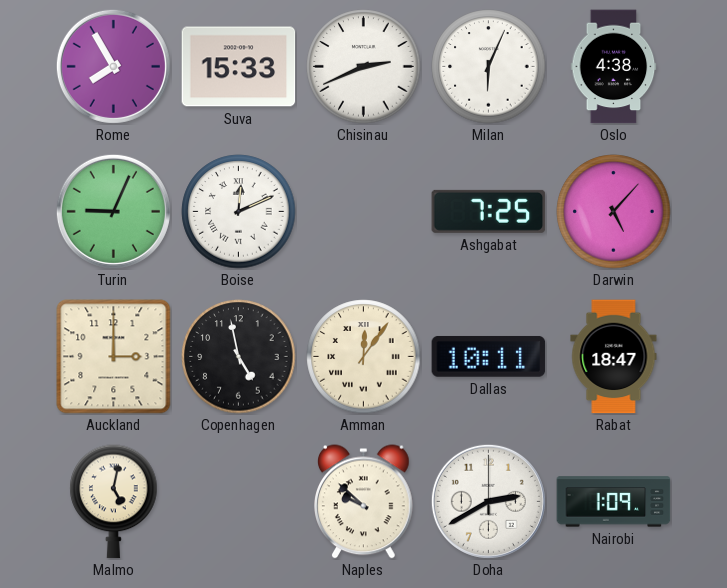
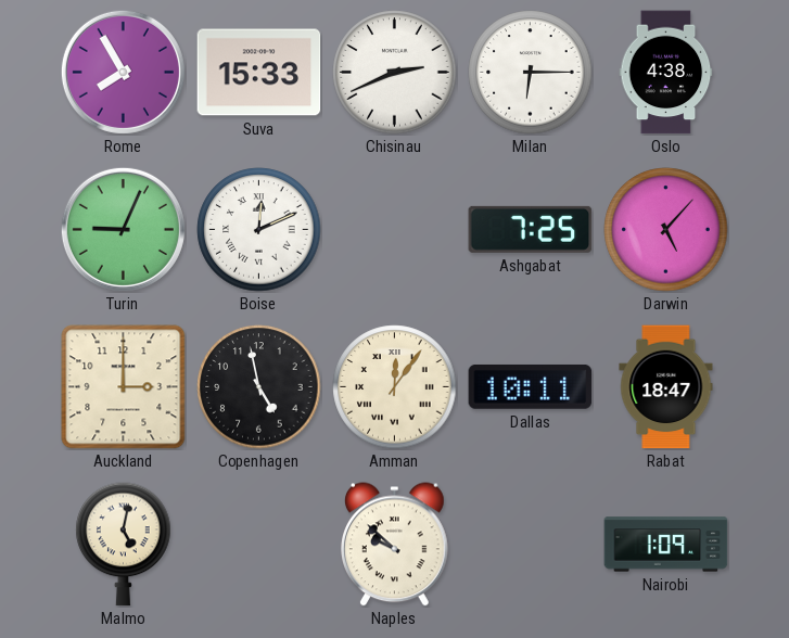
Milan: 6:04 -> 6:15 (531, 73)
Doha: 2:40 -> none (488, 501)
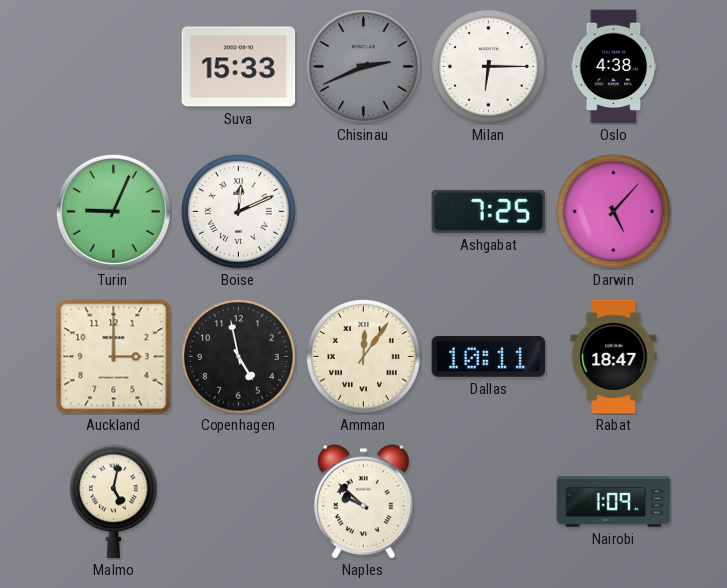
Rome: 7:55 -> none (123, 72)
Chisinau dial: white -> grey (364, 67)
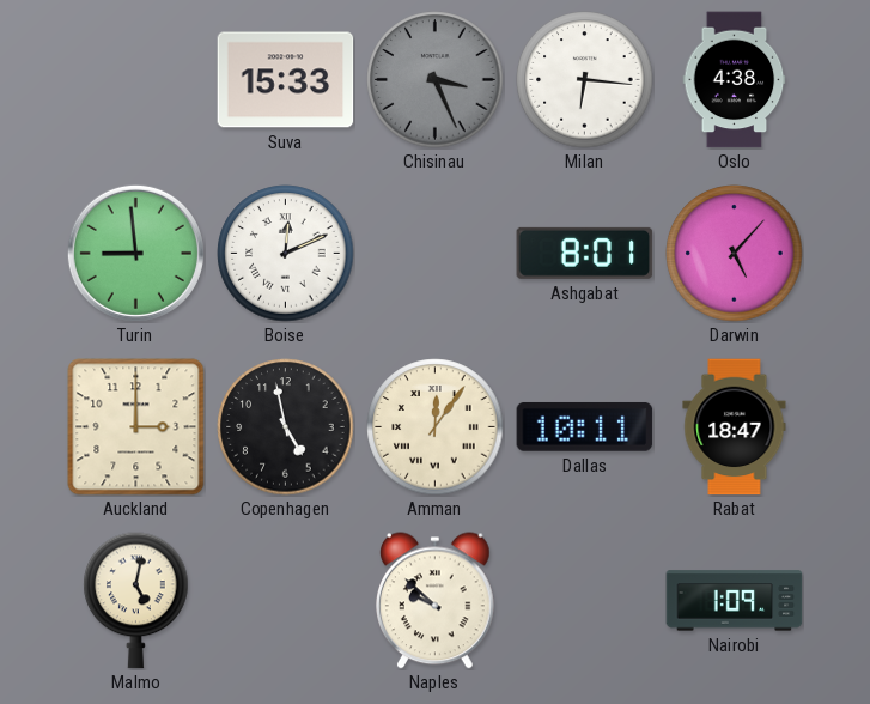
Chisinau: 2:41 -> 3:26 (436, 80)
Milan: 6:15 -> 6:16 (585, 80)
Turin: 9:04 -> 8:59 (135, 253)
Ashgabat: 7:25 -> 8:01 (585, 253)
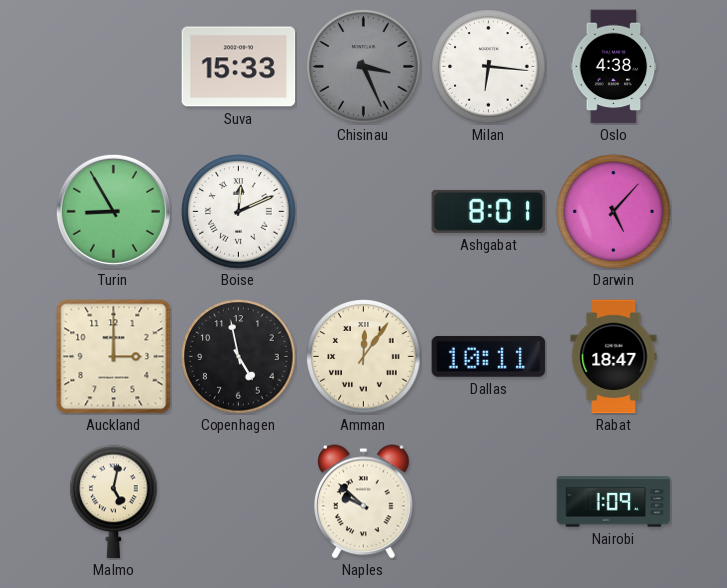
Turin: 8:59 -> 8:55 (113, 211)
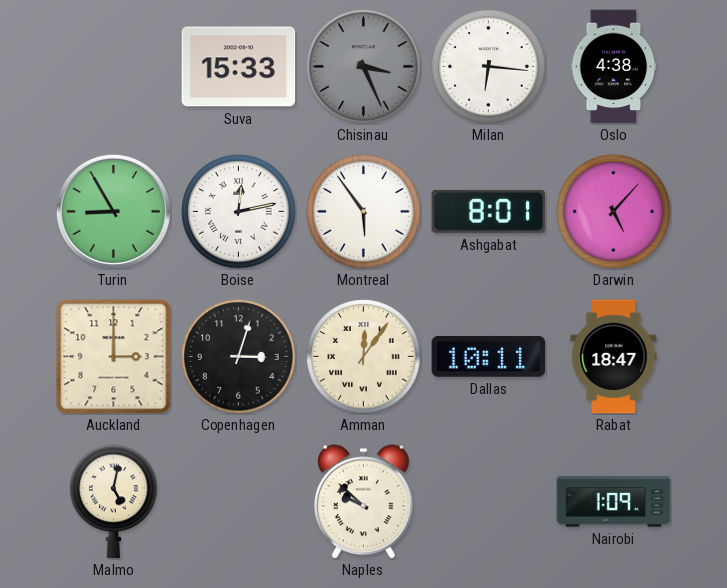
Boise: 12:11 -> 12:13 (239, 212)
Montreal: none -> 5:54 (364, 212)
Copenhagen: 4:58 -> 3:03 (239, 357)
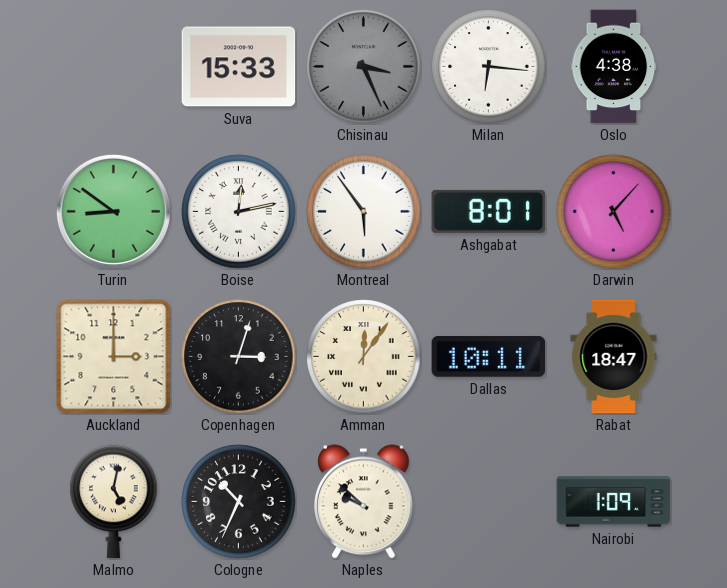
Turin: 8:55 -> 8:51 (113, 211)
Cologne: none -> 10:34 (239, 502)
